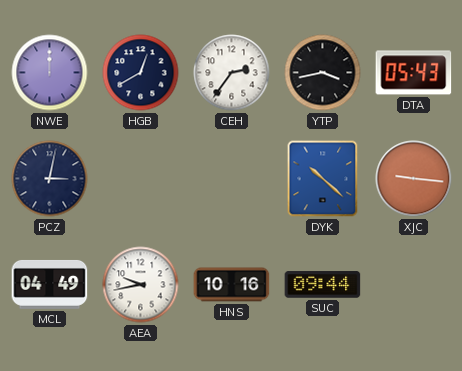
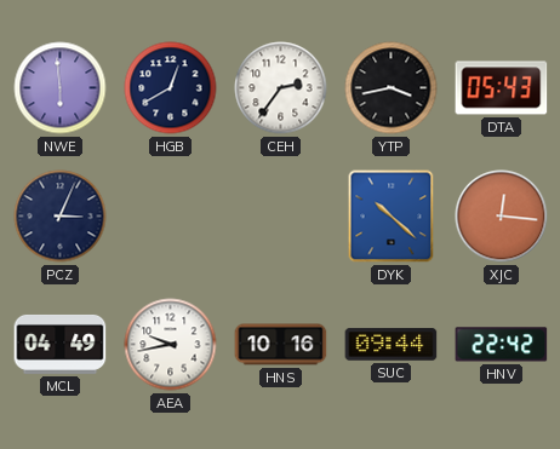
NWE: 12:00 -> 5:59 (61, 88)
PCZ: 3:02 -> 3:04 (61, 217)
XJC: 9:16 -> 12:16 (502, 217)
HNV: none -> 22:42 (502, 345)
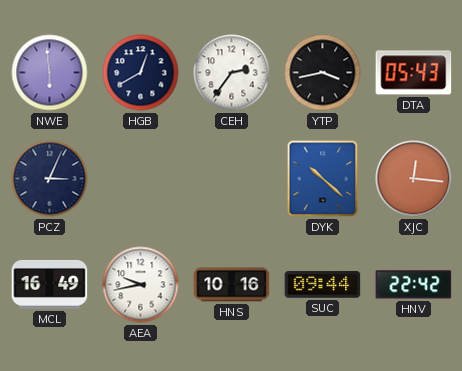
MCL: 04:49 -> 16:49 (50, 284)
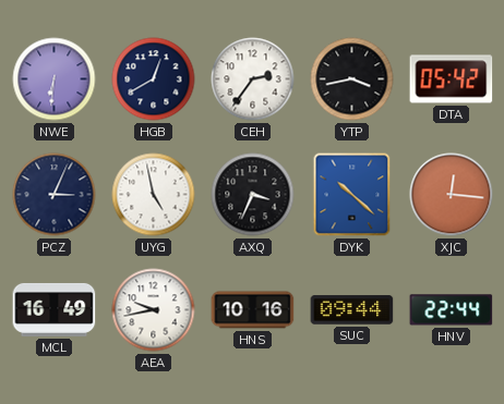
NWE: 5:59 -> 6:31 (55, 79)
DTA: 05:43 -> 05:42 (452, 79)
UYG: none -> 4:58 (154, 195)
AXQ: none -> 3:34 (253, 195)
HNV: 22:42 -> 22:44 (452, 310)
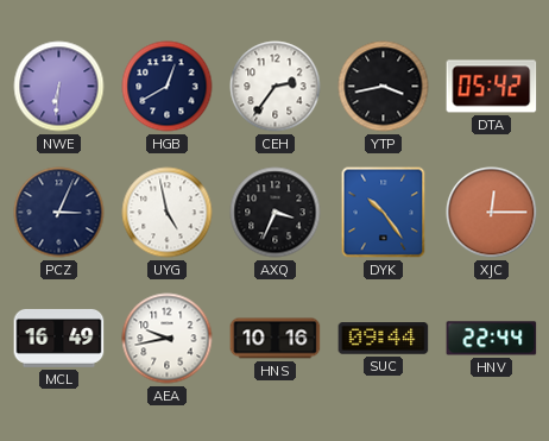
DYK: 10:22 -> 10:24 (384, 213)
XJC: 12:16 -> 12:15 (492, 213)
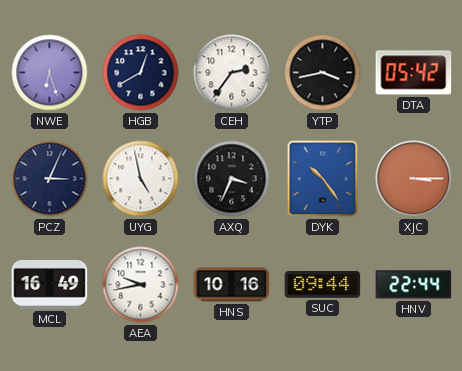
NWE: 6:31 -> 6:27 (50, 73)
XJC: 12:15 -> 3:15 (414, 179)
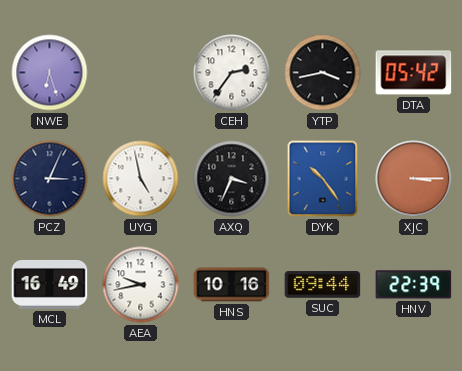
HGB: 12:40 -> none (141, 73)
HNV: 22:44 -> 22:39 (414, 285)
